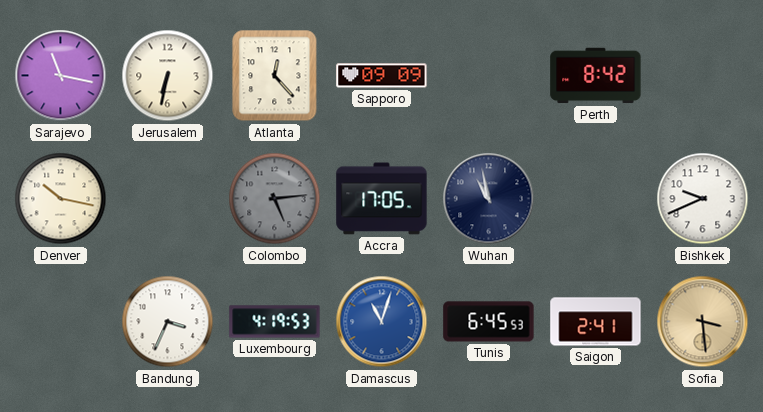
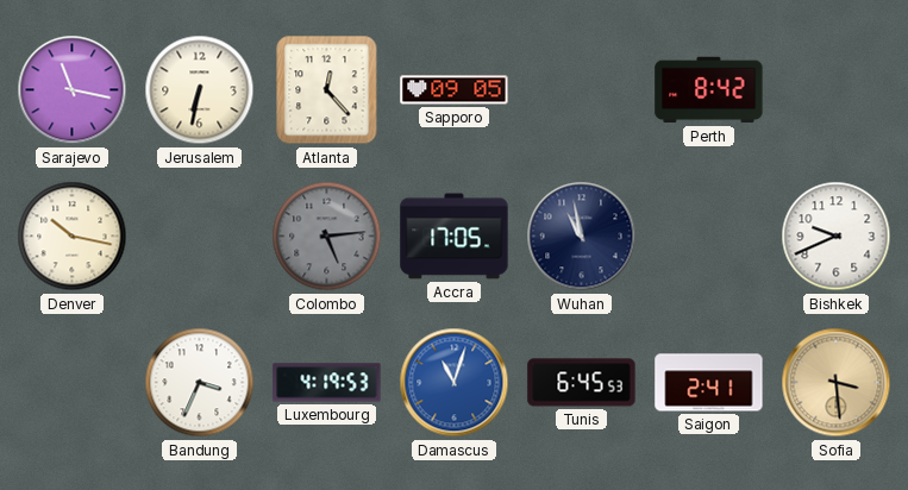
Sapporo: 09:09 -> 09:05 (455, 90)
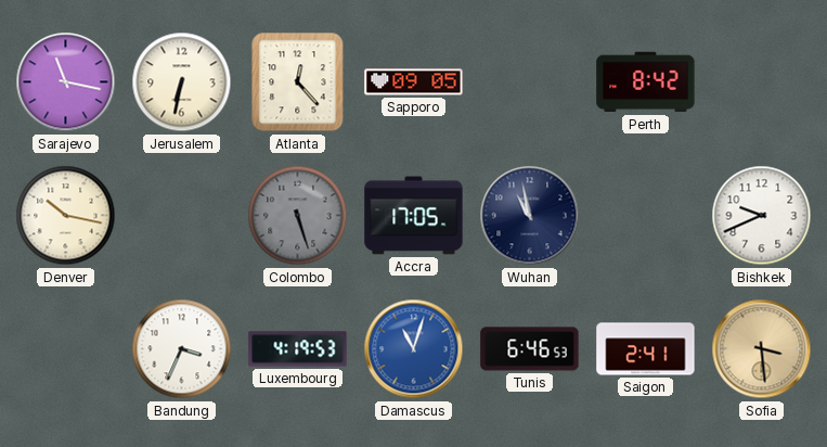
Colombo: 5:14 -> 5:27 (298, 216)
Tunis: 6:45 -> 6:46 (530, 349)
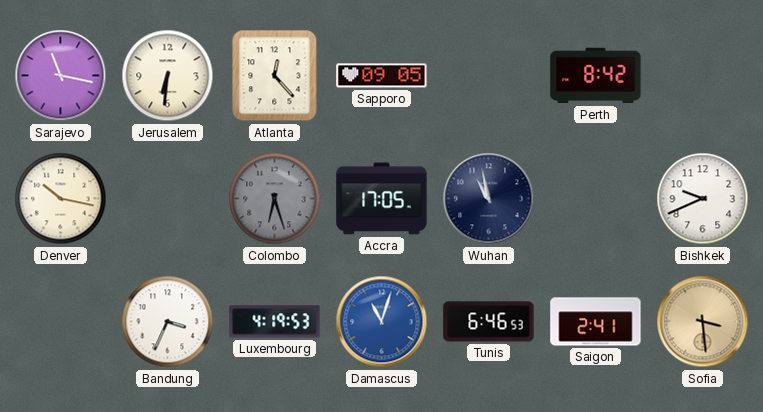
Jerusalem: 6:32 -> 6:31 (168, 76)
Colombo: 5:27 -> 6:27 (275, 199)
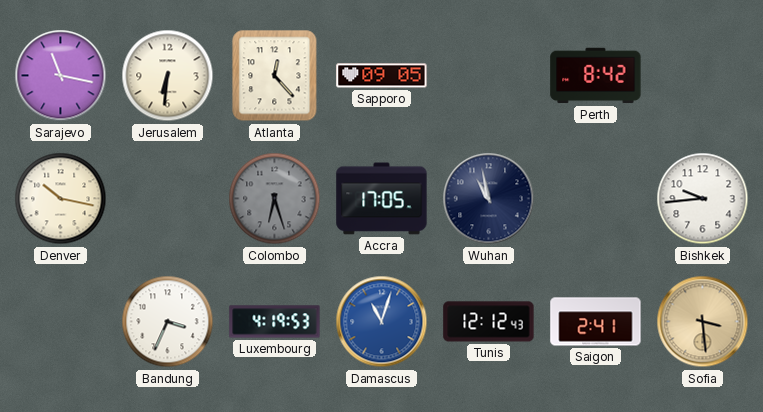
Bishkek: 9:41 -> 9:44 (703, 199)
Tunis: 6:46 -> 12:12 (489, 322)
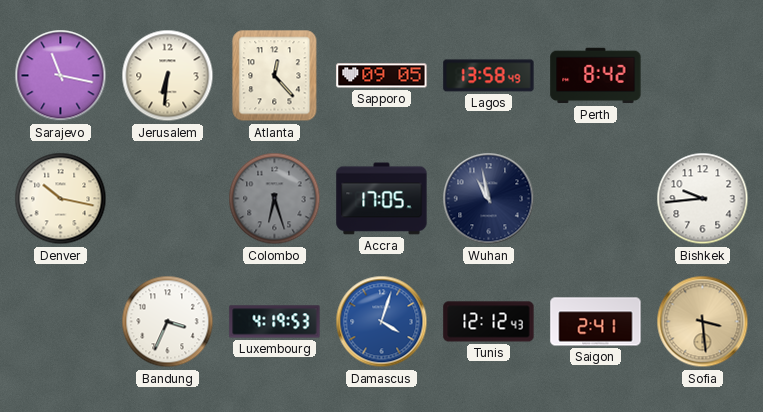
Lagos: none -> 13:58 (489, 76)
Damascus: 11:03 -> 4:03 (382, 322)
